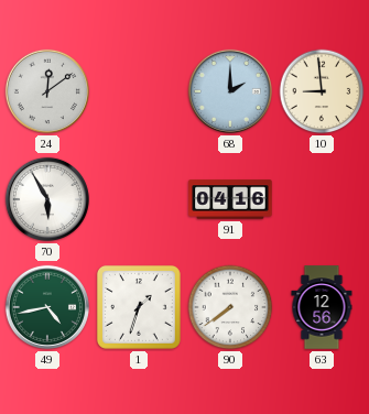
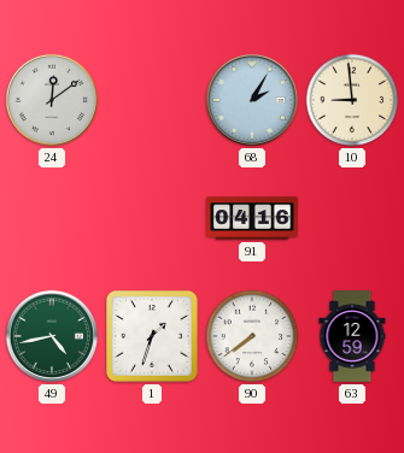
68: 2:00 -> 2:05 (252, 100)
70: 5:55 -> none (47, 199)
63: 12:56 -> 12:59 (352, 336)
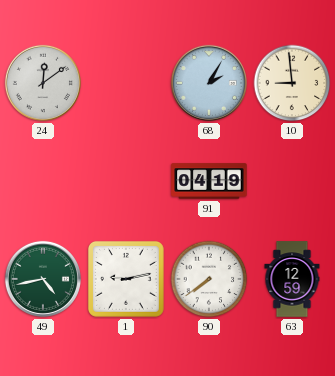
91: 04:16 -> 04:19 (209, 181)
1: 1:33 -> 9:13 (126, 279)
